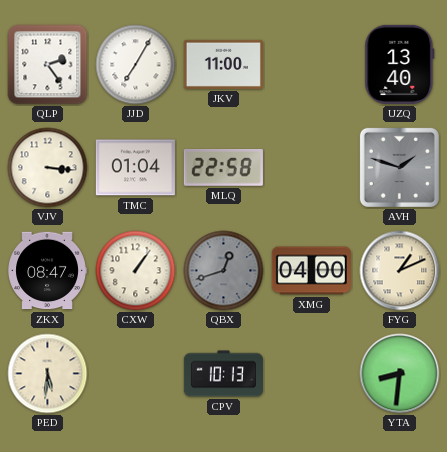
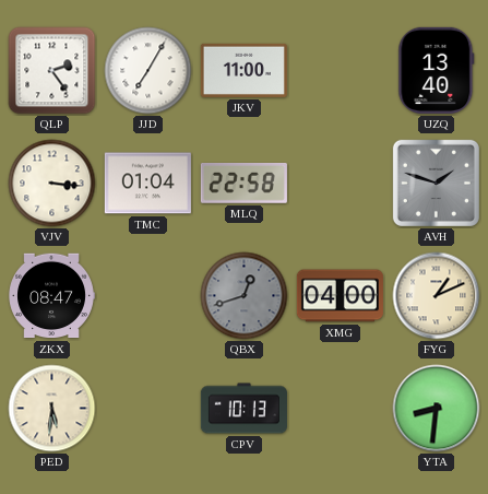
CXW: 1:06 -> none (136, 271)
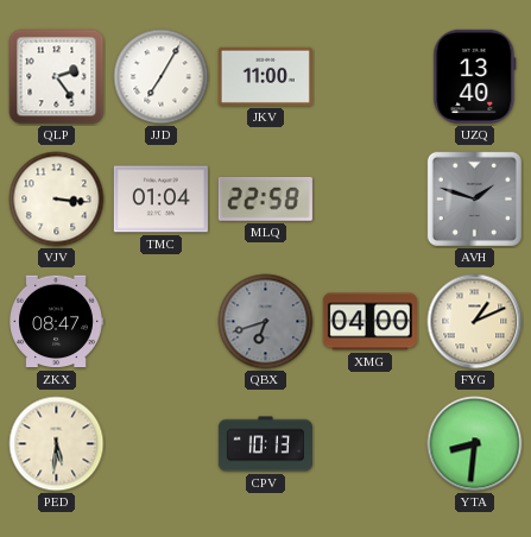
QBX: 12:42 -> 6:42 (266, 322)
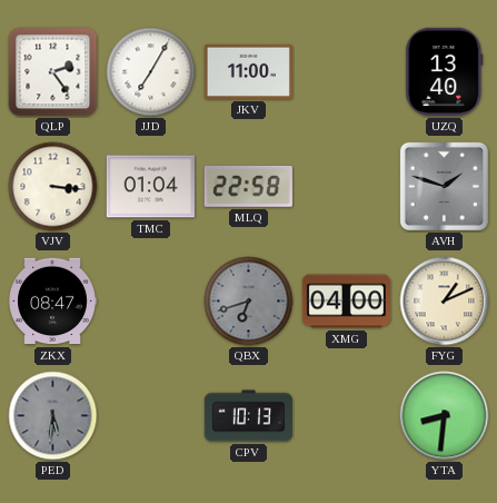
PED dial: cream -> grey (53, 416)
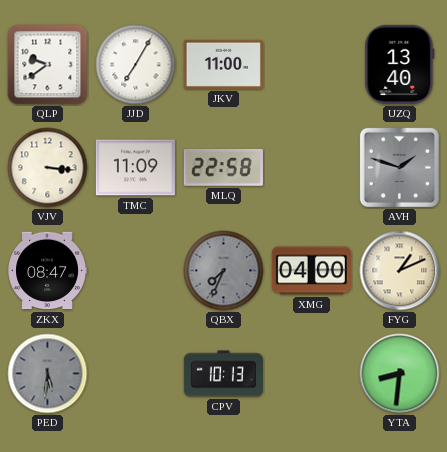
QLP: 2:24 -> 9:39 (48, 65)
TMC: 01:04 -> 11:09 (135, 168)
QBX: 6:42 -> 7:34 (224, 271)
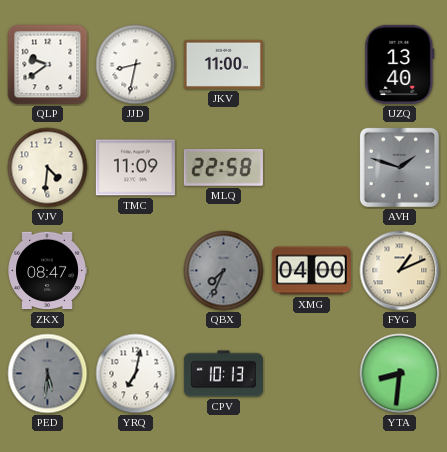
JJD: 7:05 -> 8:32 (136, 65)
VJV: 3:16 -> 4:31 (48, 168)
YRQ: none -> 7:02 (136, 374)
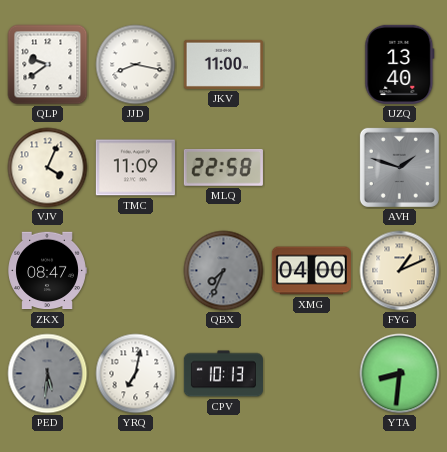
JJD: 8:32 -> 8:17 (136, 65)
VJV: 4:31 -> 4:04 (48, 168)
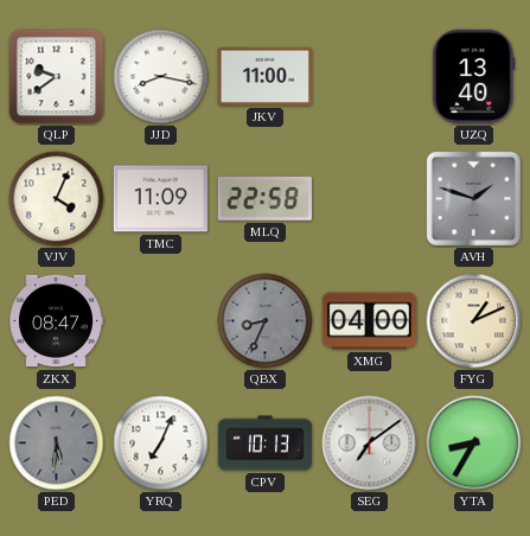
QBX: 7:34 -> 8:34 (266, 321)
YRQ: 7:02 -> 7:04 (161, 444)
SEG: none -> 7:09 (370, 444)
YTA: 8:31 -> 8:35 (474, 444)
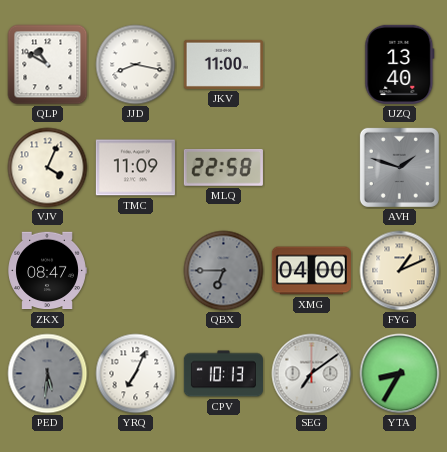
QLP: 9:39 -> 10:50 (48, 65)
QBX: 8:34 -> 6:45 (224, 271)
